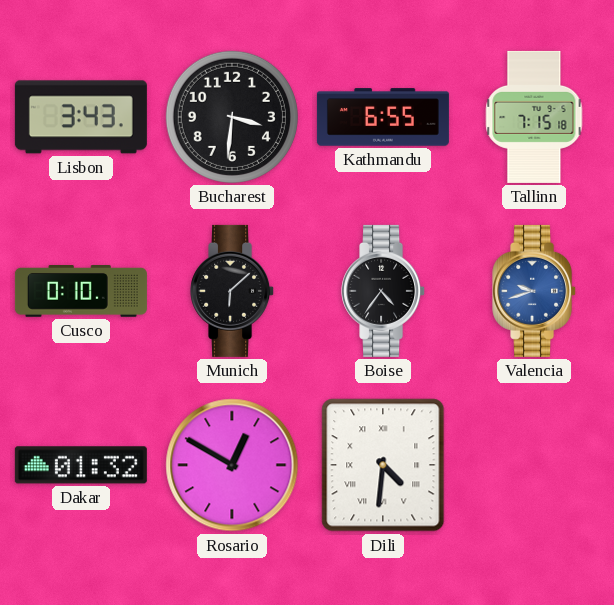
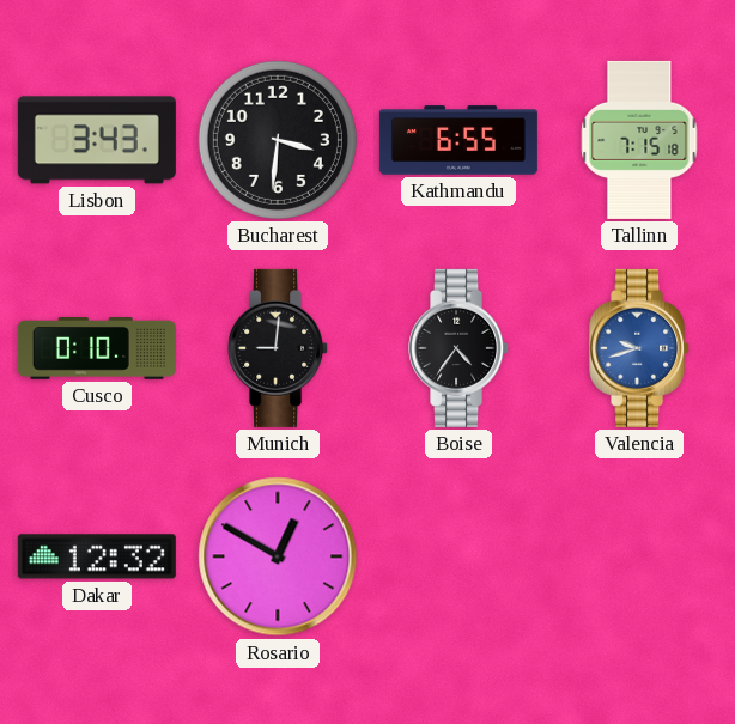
Munich: 6:08 -> 9:01 (279, 348)
Dakar: 01:32 -> 12:32 (97, 556)
Dili: 4:31 -> none (383, 465)
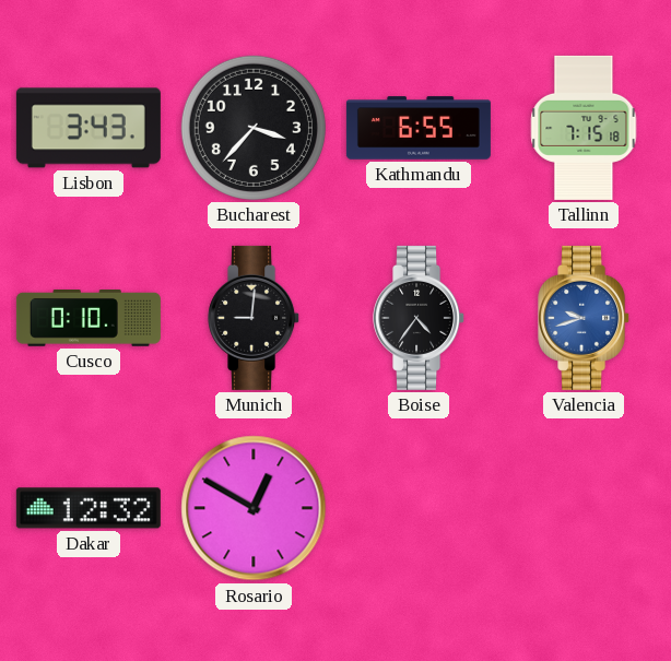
Bucharest: 3:31 -> 3:37 (254, 128)
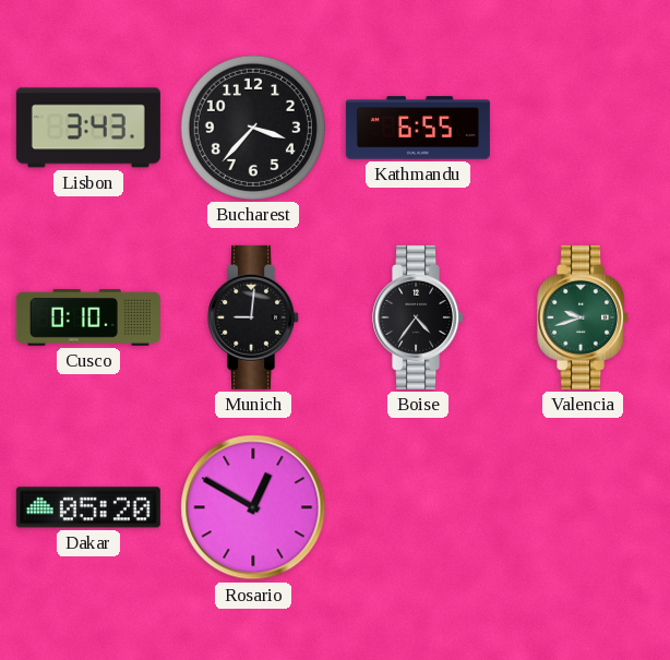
Tallinn: 7:15 -> none (584, 128)
Valencia dial: blue -> green (584, 317)
Dakar: 12:32 -> 05:20 (88, 507)
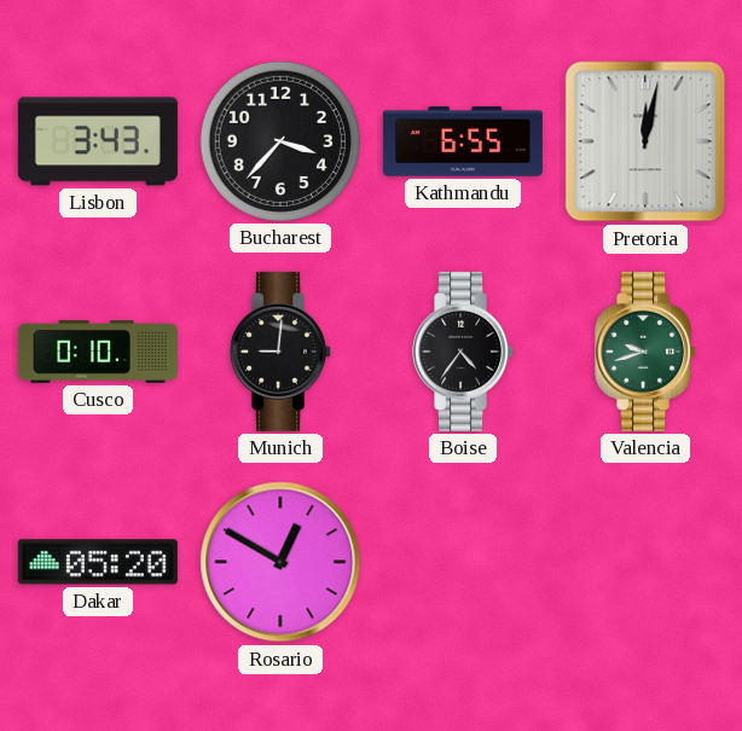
Pretoria: none -> 12:02 (645, 141)
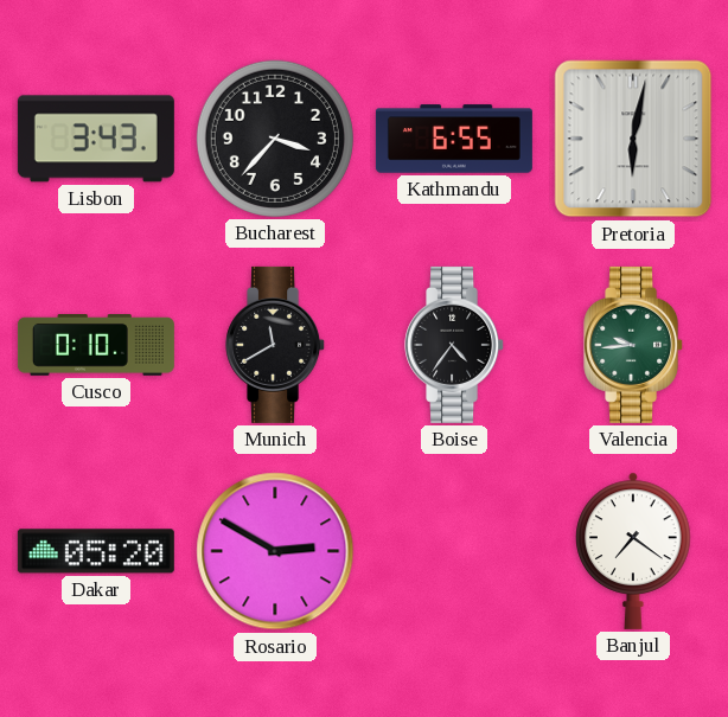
Pretoria: 12:02 -> 6:02 (633, 139)
Munich: 9:01 -> 11:40 (276, 345)
Valencia: 9:42 -> 9:44 (634, 345)
Rosario: 12:50 -> 2:50 (275, 551)
Banjul: none -> 7:21 (633, 551)
